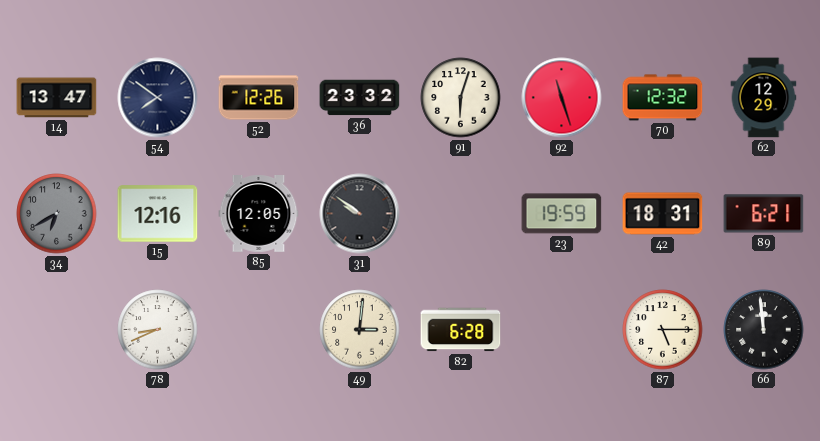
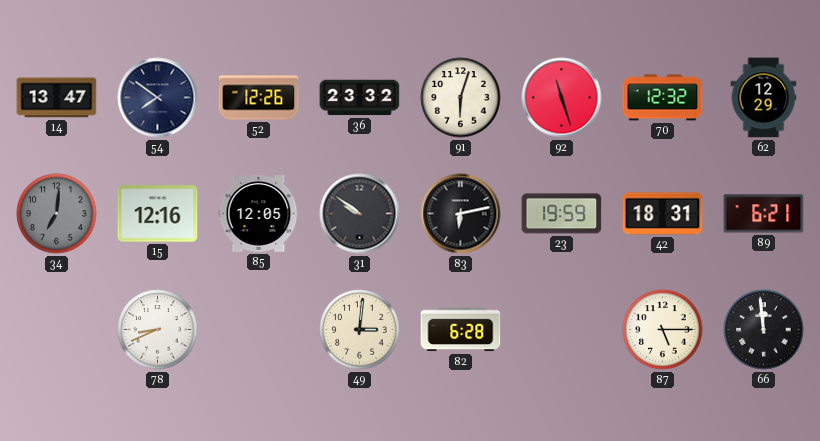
34: 6:40 -> 7:01 (57, 214)
83: none -> 6:13 (461, 214)
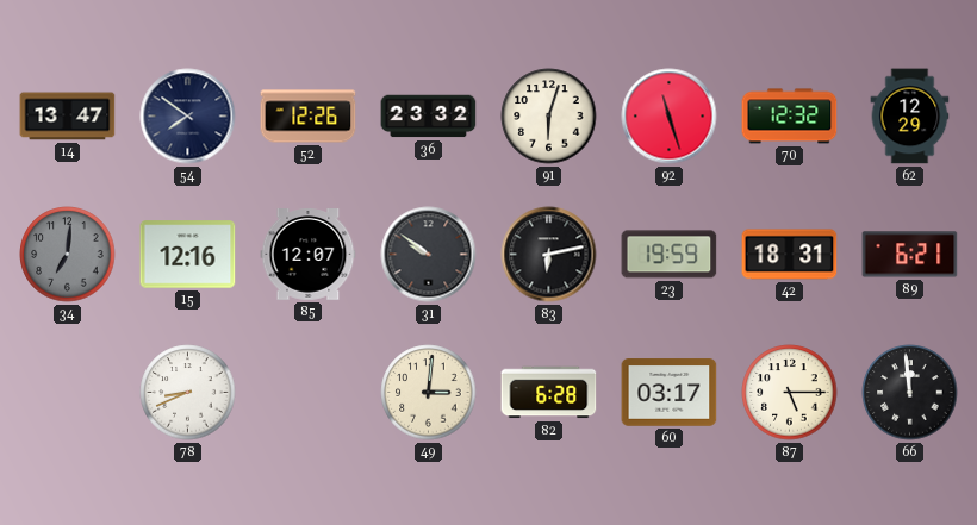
85: 12:05 -> 12:07 (309, 255)
60: none -> 03:17 (670, 393)
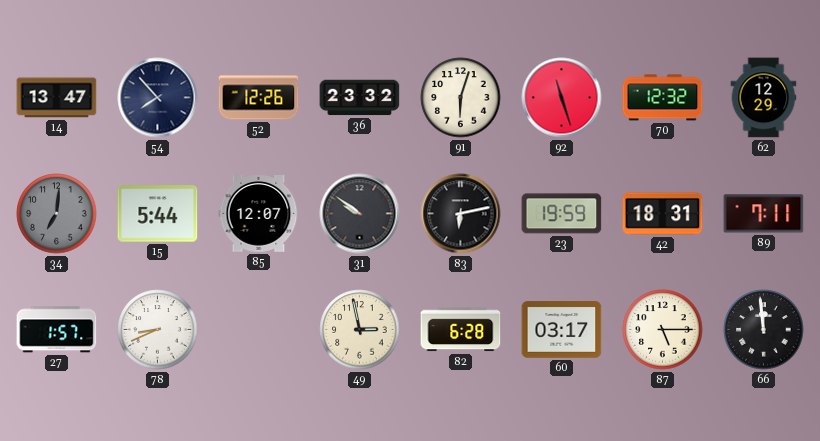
54: 7:51 -> 7:53 (158, 98)
15: 12:16 -> 5:44 (158, 214)
89: 6:21 -> 7:11 (764, 214)
27: none -> 1:57 (57, 330)
49: 3:01 -> 2:58 (360, 330)
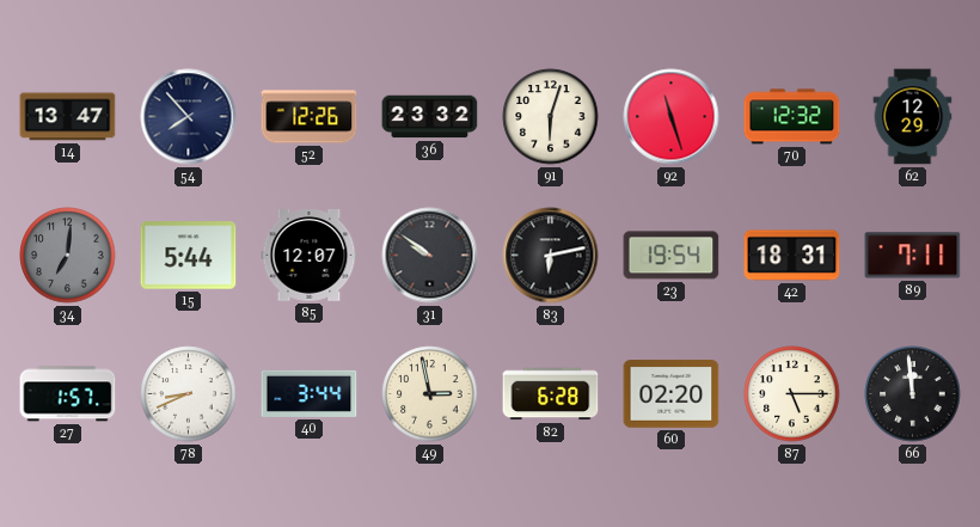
23: 19:59 -> 19:54 (672, 256)
40: none -> 3:44 (310, 393)
60: 03:17 -> 02:20 (672, 394)
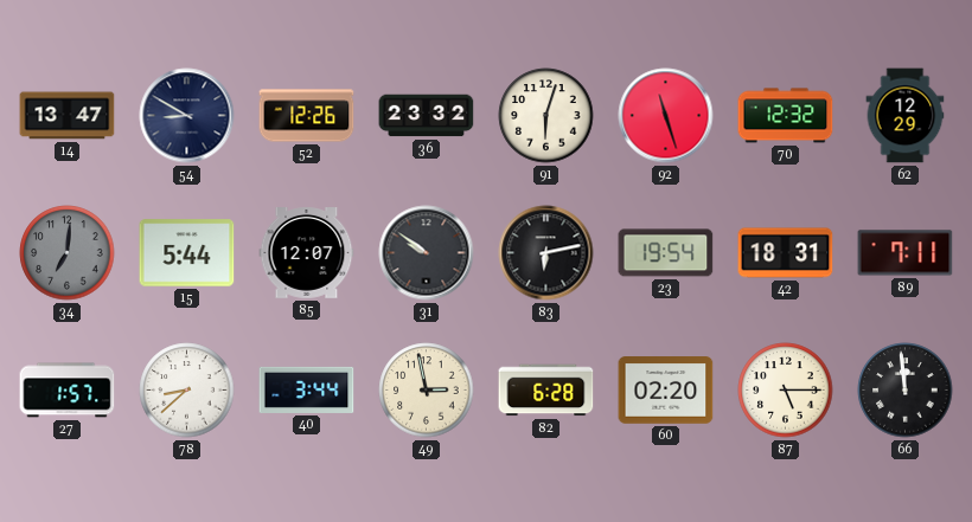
54: 7:53 -> 8:50 (187, 116)
78: 8:41 -> 8:38 (187, 391)
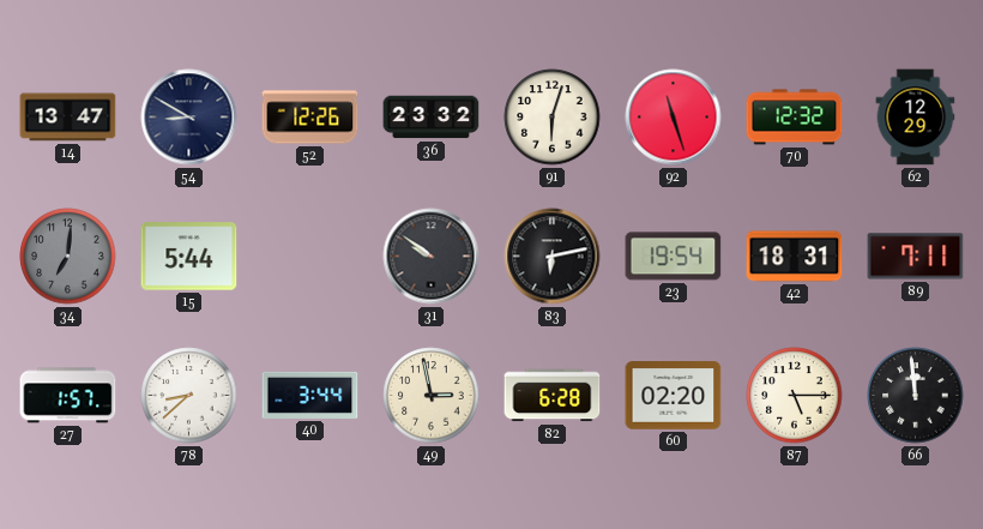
85: 12:07 -> none (307, 253)
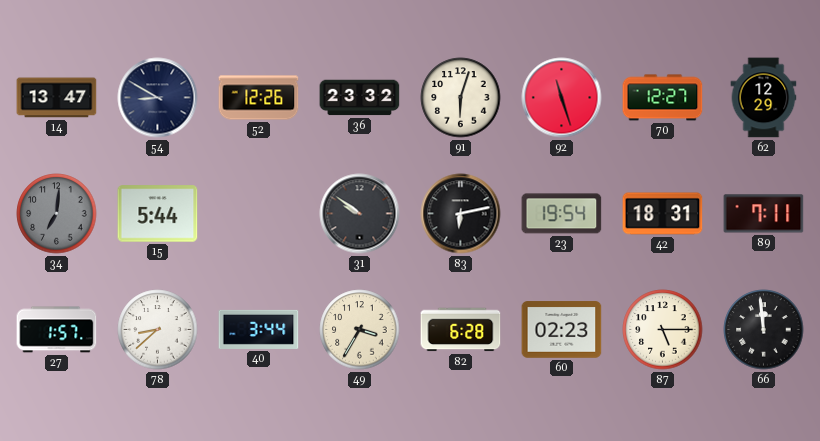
70: 12:32 -> 12:27 (663, 98)
49: 2:58 -> 3:35 (360, 330)
60: 02:20 -> 02:23 (562, 330)
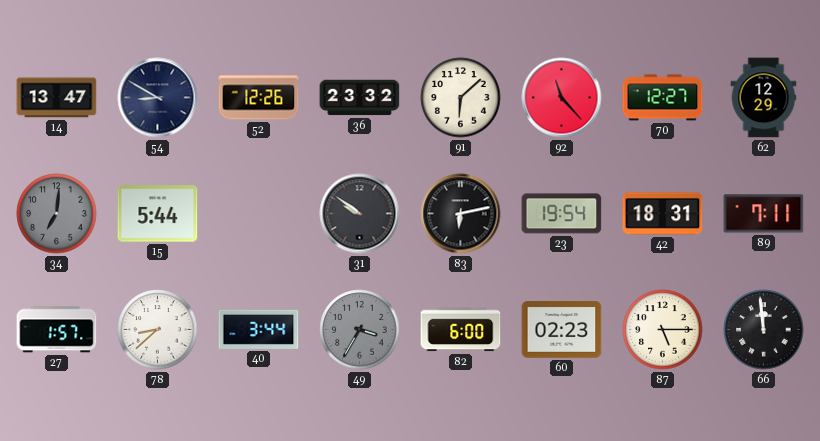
91: 6:03 -> 6:08 (461, 98)
92: 11:27 -> 11:23 (562, 98)
49 dial: cream -> grey (360, 330)
82: 6:28 -> 6:00 (461, 330)
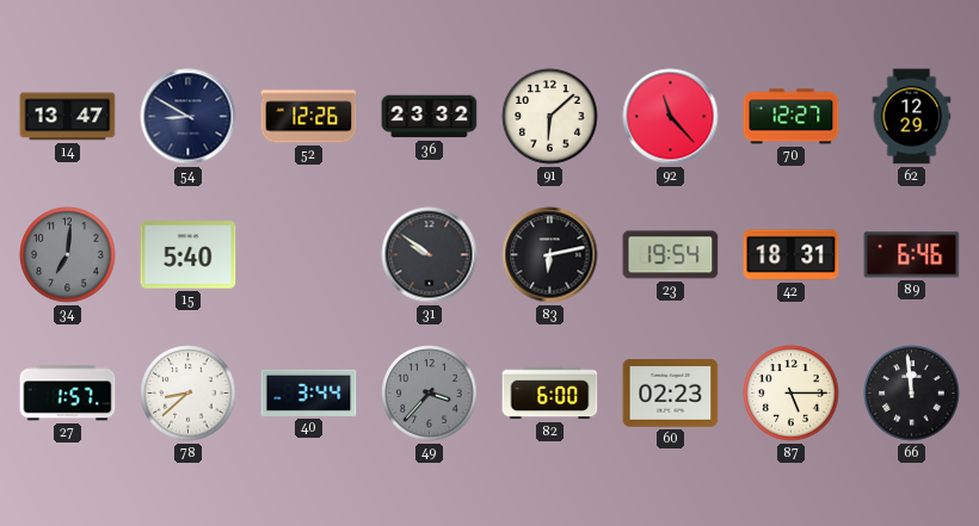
15: 5:44 -> 5:40 (189, 255)
89: 7:11 -> 6:46 (912, 255)
49: 3:35 -> 3:37 (430, 394)
